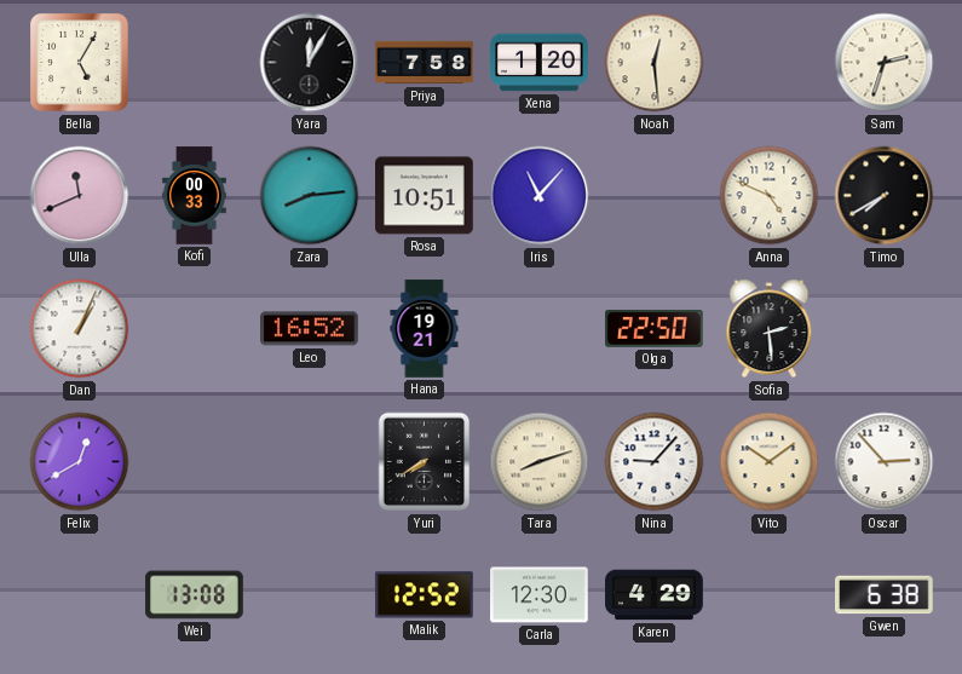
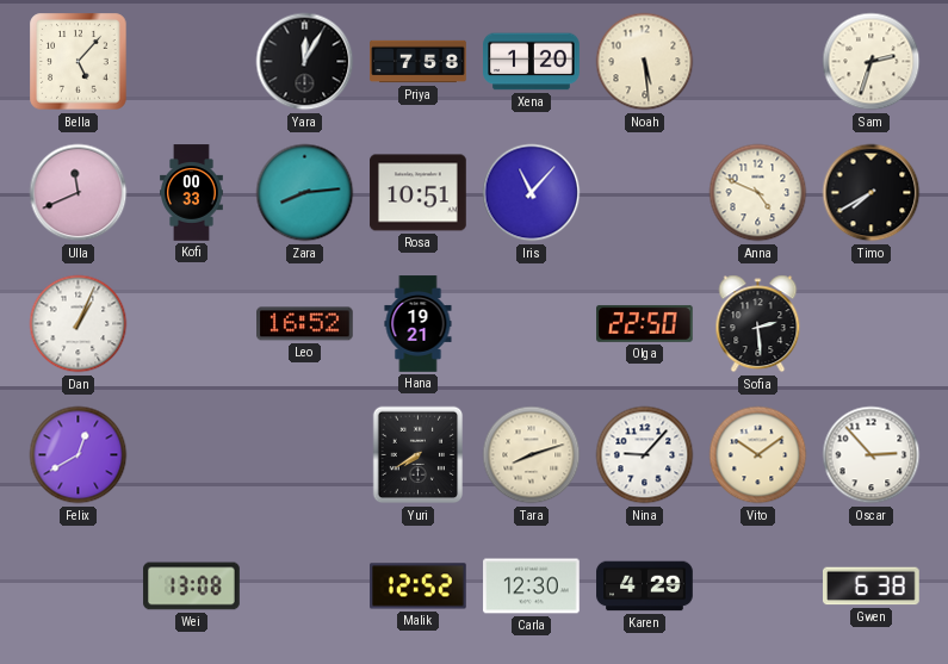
Bella: 5:05 -> 5:07 (79, 62)
Noah: 12:29 -> 5:29 (645, 62)
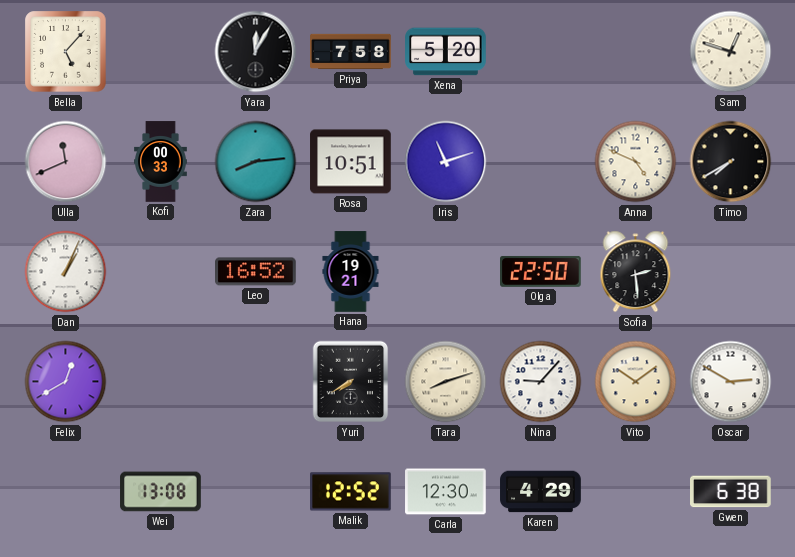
Xena: 1:20 -> 5:20 (446, 52)
Noah: 5:29 -> none (645, 62)
Sam: 2:33 -> 12:48 (731, 52)
Iris: 11:07 -> 11:12 (446, 162)
Oscar: 2:53 -> 2:50 (731, 382)
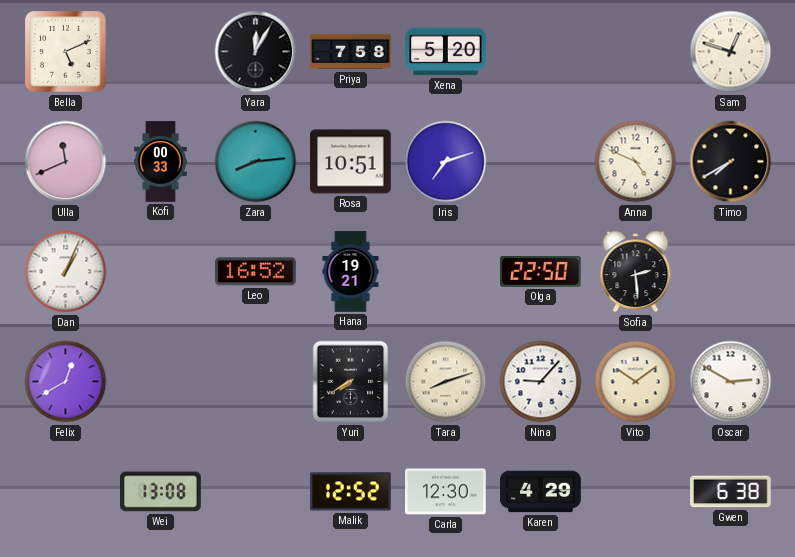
Bella: 5:07 -> 5:11 (66, 52)
Iris: 11:12 -> 7:12 (446, 162)
